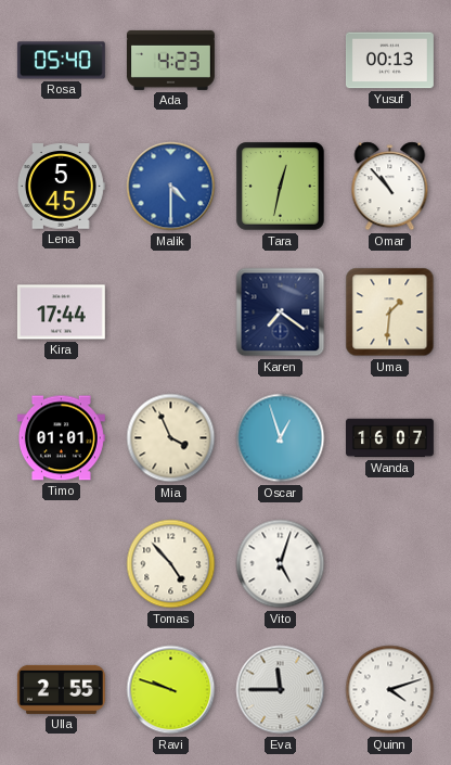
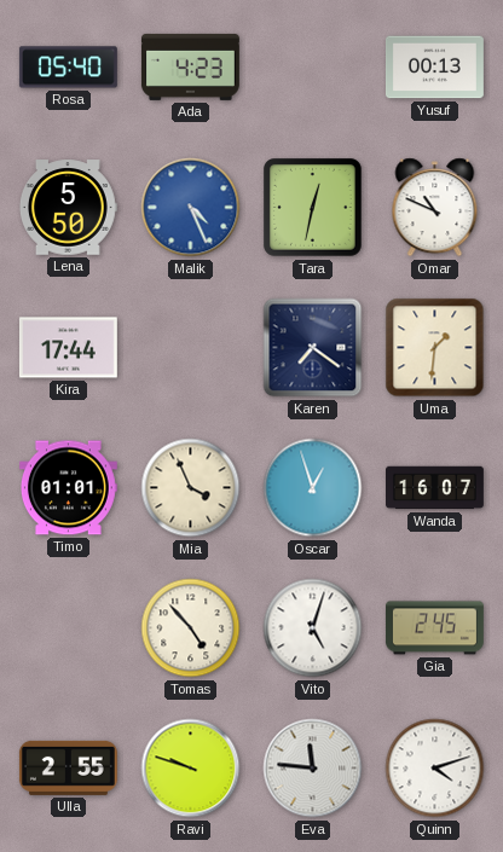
Lena: 5:45 -> 5:50 (68, 208)
Malik: 4:30 -> 4:26 (191, 208)
Omar: 10:53 -> 10:49 (435, 208)
Gia: none -> 2:45 (434, 628)
Eva: 11:45 -> 11:46 (313, 769)
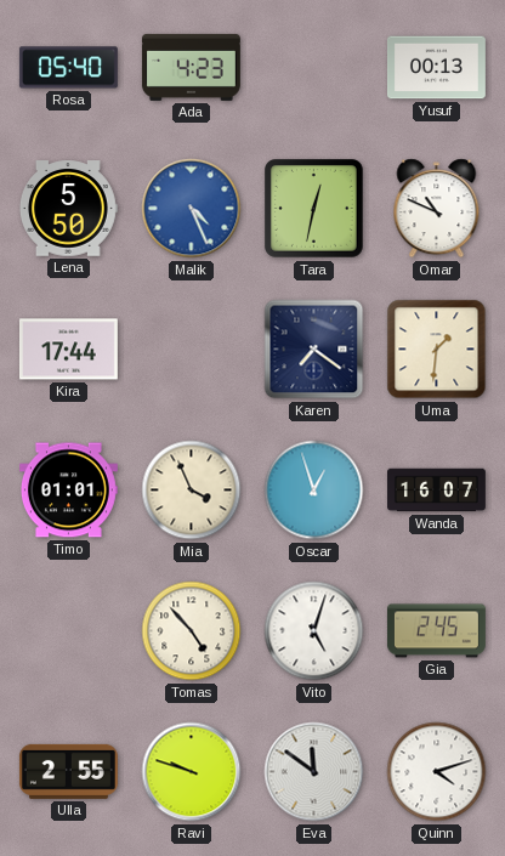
Eva: 11:46 -> 11:51 (314, 772)
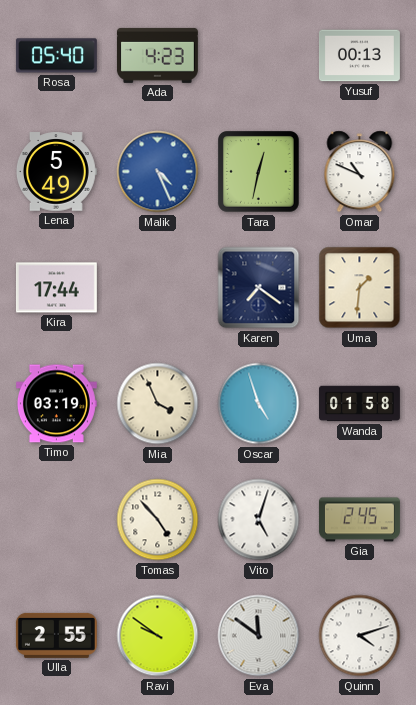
Lena: 5:50 -> 5:49 (56, 172)
Timo: 01:01 -> 03:19 (56, 404)
Oscar: 12:57 -> 4:57 (259, 404)
Wanda: 16:07 -> 01:58 (360, 404)
Ravi: 9:48 -> 9:51 (158, 636)
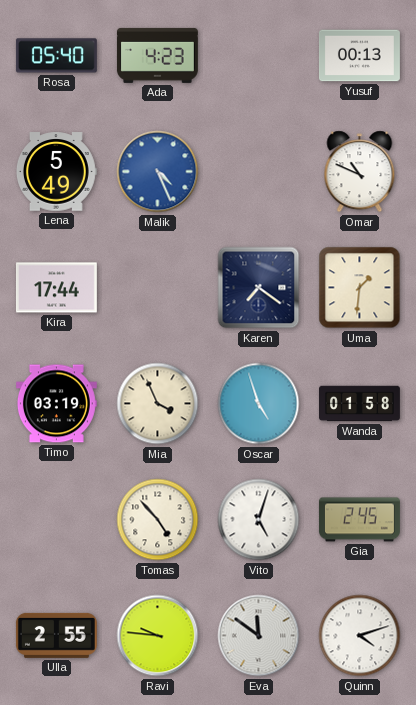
Tara: 12:32 -> none (259, 172)
Ravi: 9:51 -> 9:46 (158, 636)
